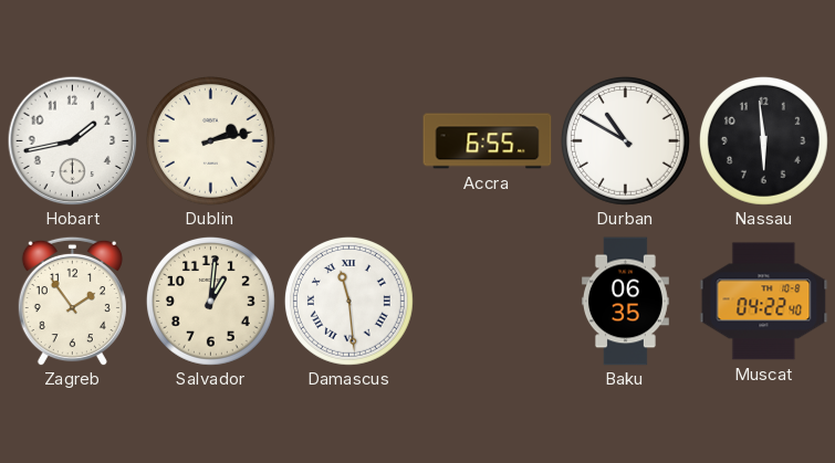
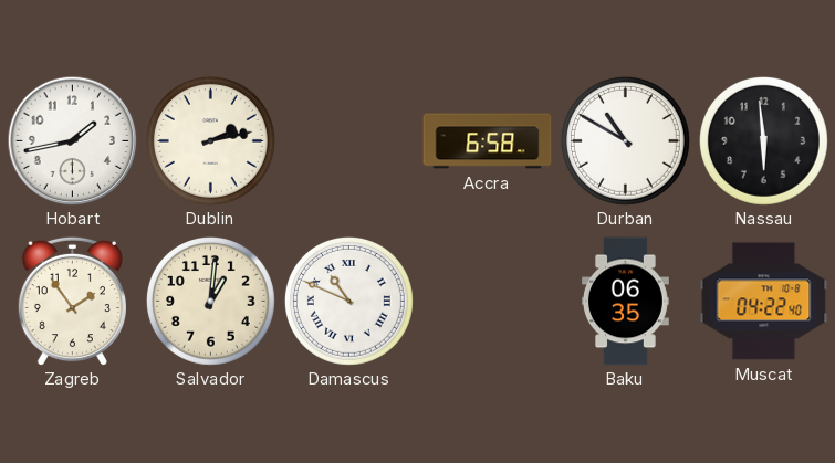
Accra: 6:55 -> 6:58 (488, 141)
Damascus: 11:29 -> 10:49 (348, 301)
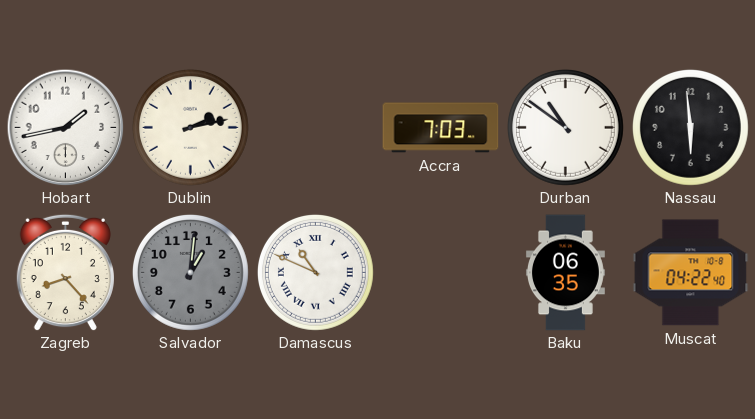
Accra: 6:58 -> 7:03 (441, 128)
Durban: 10:50 -> 10:51 (565, 127)
Zagreb: 1:54 -> 8:23 (65, 272)
Salvador dial: cream -> grey (190, 272)
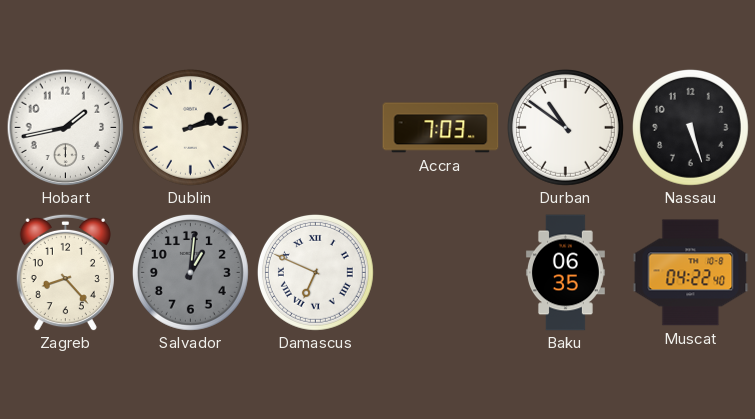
Nassau: 5:59 -> 5:27 (690, 127)
Damascus: 10:49 -> 6:49 (315, 272)
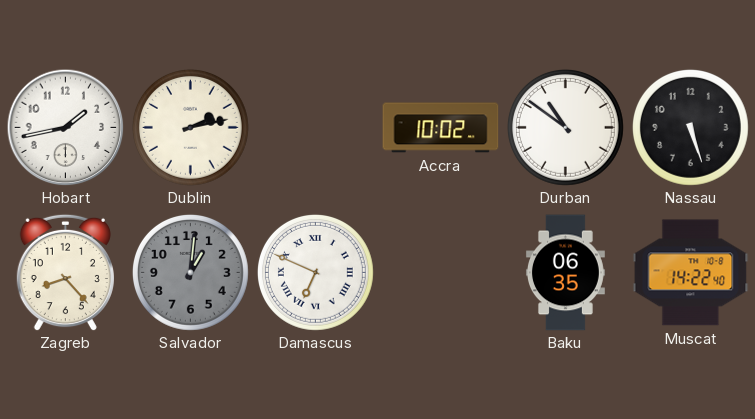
Accra: 7:03 -> 10:02 (441, 128)
Muscat: 04:22 -> 14:22 (691, 273)
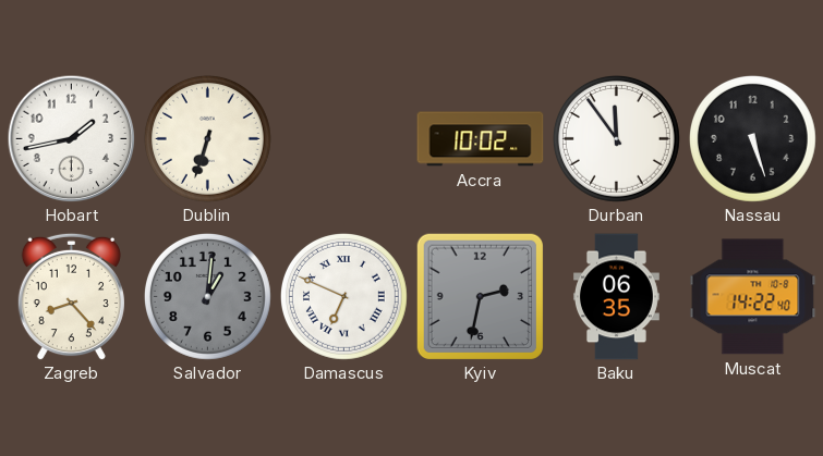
Dublin: 2:13 -> 6:33 (207, 138)
Durban: 10:51 -> 11:54 (616, 138)
Kyiv: none -> 2:32 (480, 296)
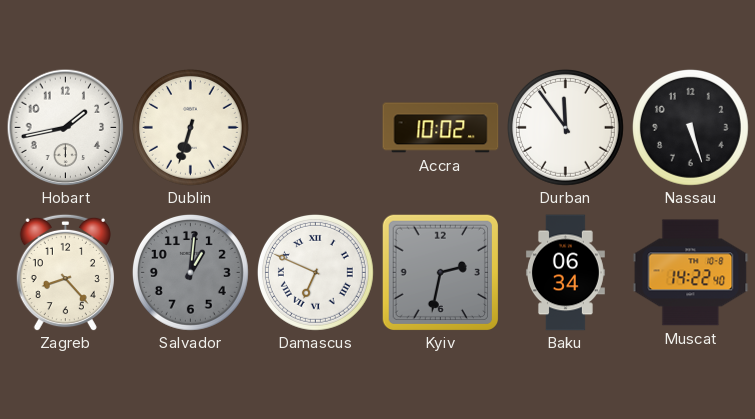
Baku: 06:35 -> 06:34 (565, 273)
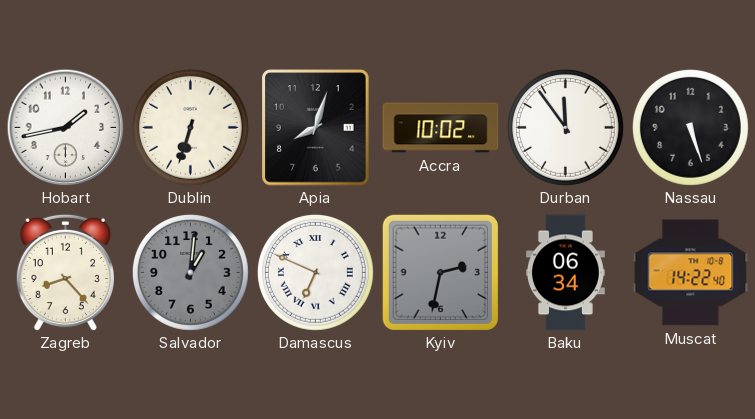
Apia: none -> 8:03 (316, 128)
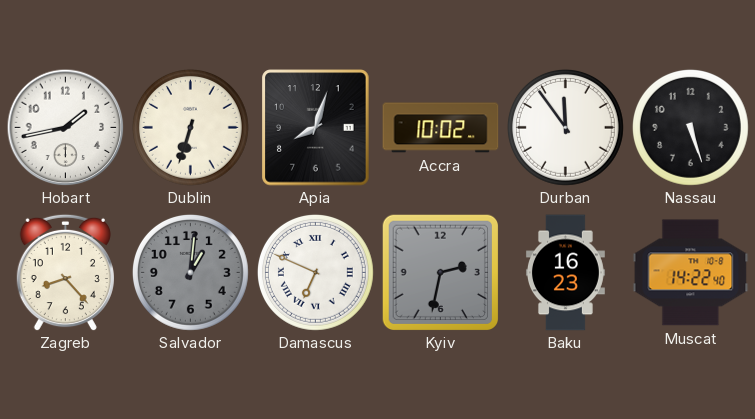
Baku: 06:34 -> 16:23 (565, 273)
